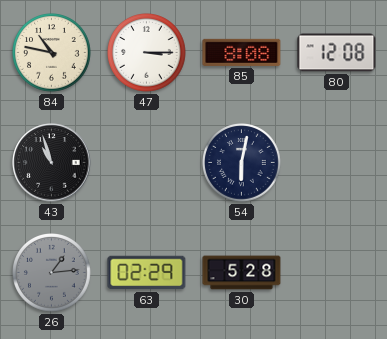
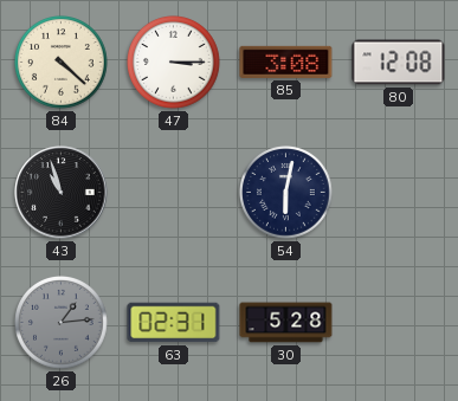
84: 10:47 -> 4:22 (62, 63)
85: 8:08 -> 3:08 (286, 62)
63: 02:29 -> 02:31 (174, 323)
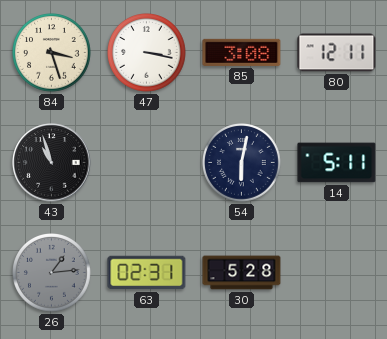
84: 4:22 -> 3:27 (52, 53)
47: 3:15 -> 3:17 (147, 53)
80: 12:08 -> 12:11 (337, 53)
14: none -> 5:11 (337, 163)
